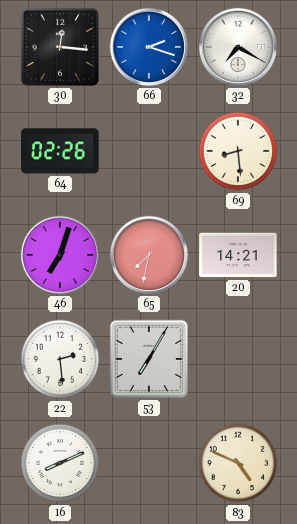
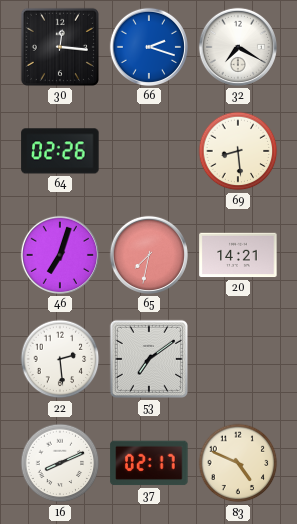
53: 7:05 -> 7:09 (149, 359)
37: none -> 02:17 (149, 463)
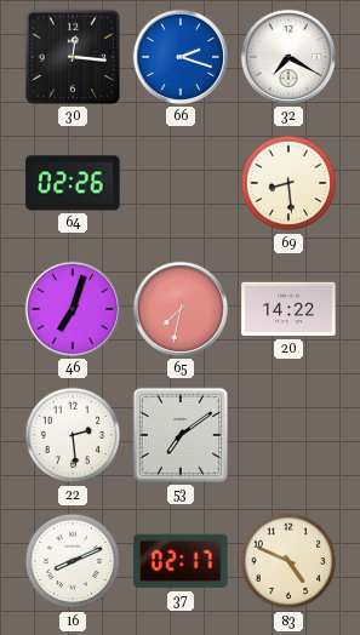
20: 14:21 -> 14:22 (288, 309)
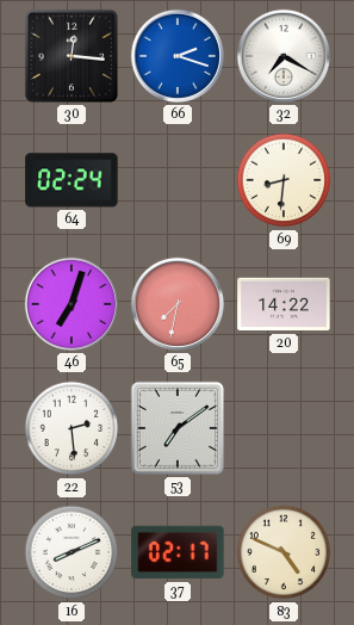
64: 02:26 -> 02:24 (72, 180)
69: 8:29 -> 8:31 (284, 180)
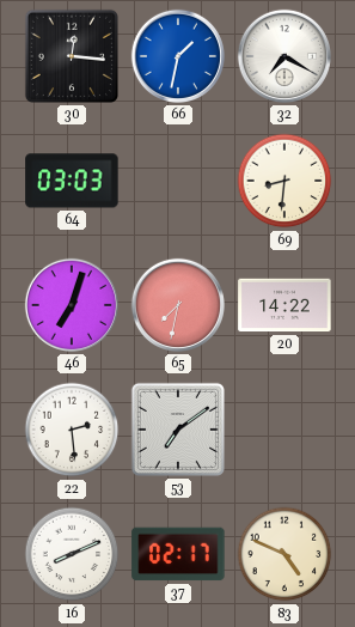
66: 2:18 -> 1:32 (178, 56)
64: 02:24 -> 03:03 (72, 181)
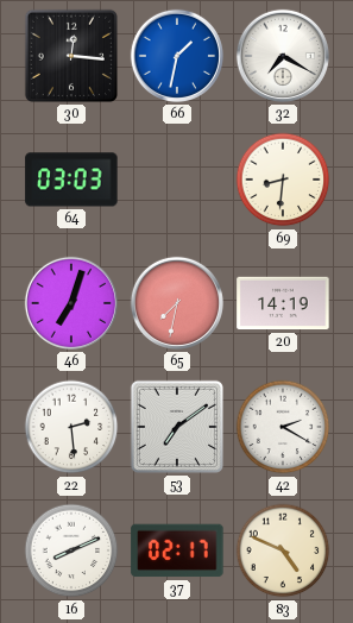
20: 14:22 -> 14:19 (283, 303)
42: none -> 2:20 (283, 427)
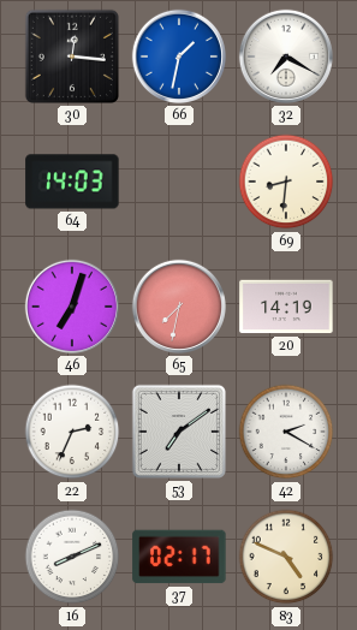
64: 03:03 -> 14:03 (72, 182)
22: 2:29 -> 2:34 (72, 432)
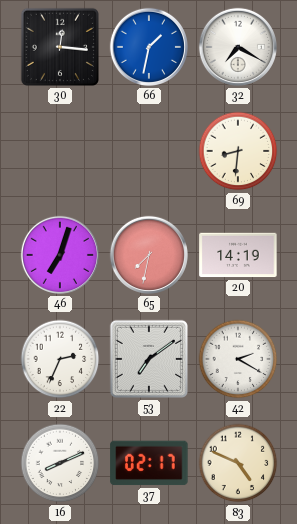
64: 14:03 -> none (72, 182)
